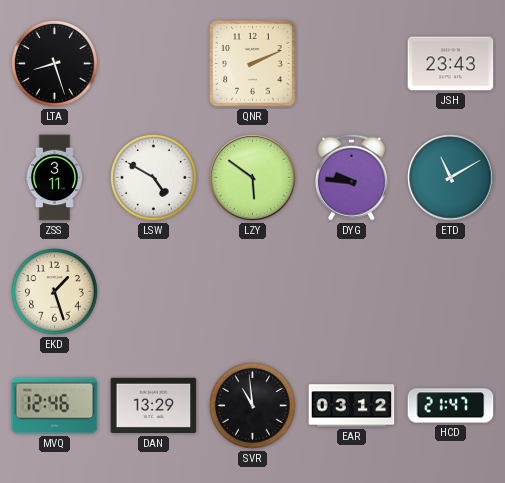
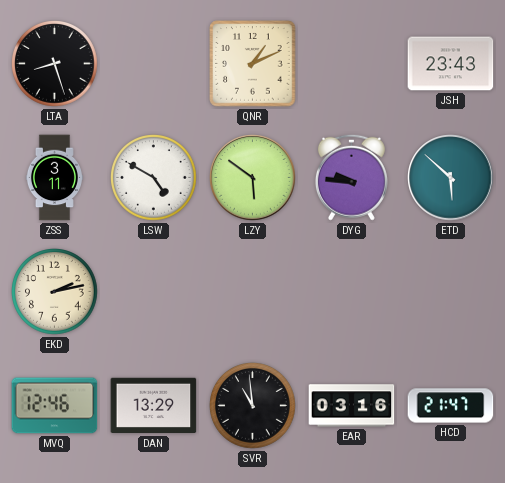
QNR: 2:11 -> 1:11 (253, 64)
ETD: 11:10 -> 5:52 (451, 178)
EKD: 1:27 -> 2:13 (55, 292)
EAR: 03:12 -> 03:16 (352, 406)
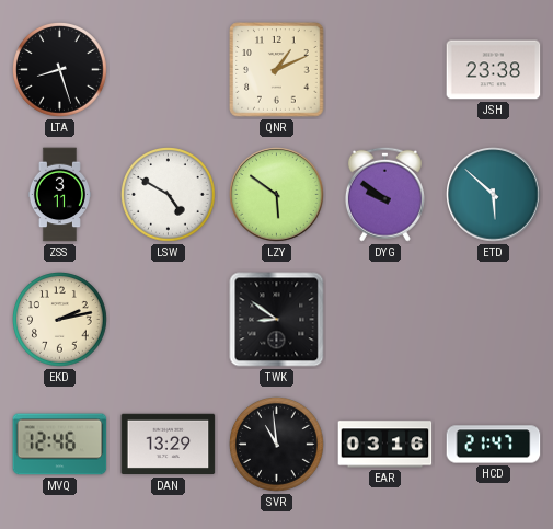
JSH: 23:43 -> 23:38 (494, 70)
DYG: 9:46 -> 9:51 (384, 194)
TWK: none -> 8:51 (277, 320)
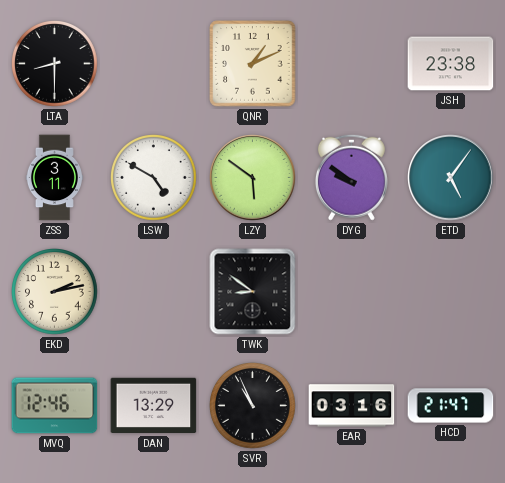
LTA: 8:27 -> 8:30 (55, 64)
ETD: 5:52 -> 5:06 (451, 178)
SVR: 10:59 -> 10:56 (253, 406)
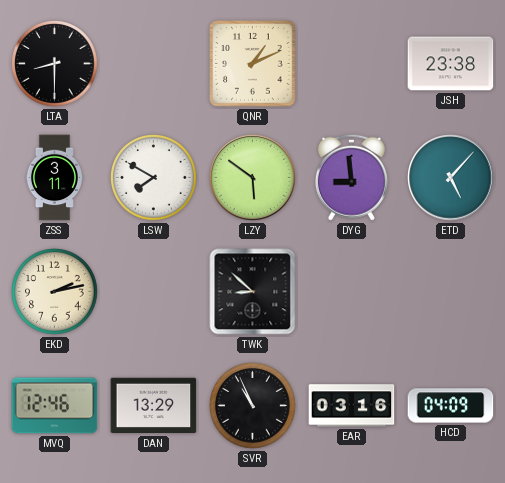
LSW: 4:50 -> 7:50 (154, 178)
DYG: 9:51 -> 8:59 (351, 177)
ETD: 5:06 -> 5:07 (451, 178)
TWK: 8:51 -> 8:52 (253, 292)
HCD: 21:47 -> 04:09 (451, 406)
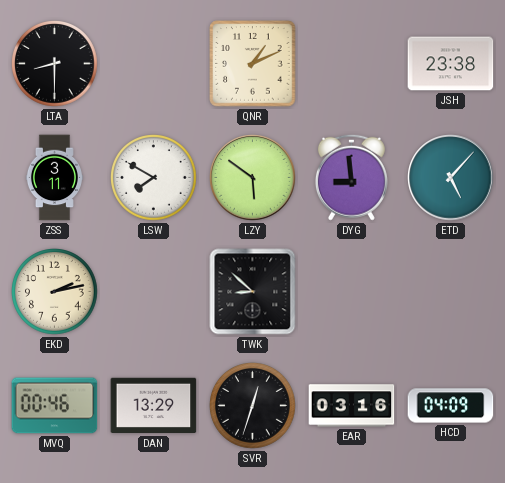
MVQ: 12:46 -> 00:46 (55, 406)
SVR: 10:56 -> 12:33 (253, 406)
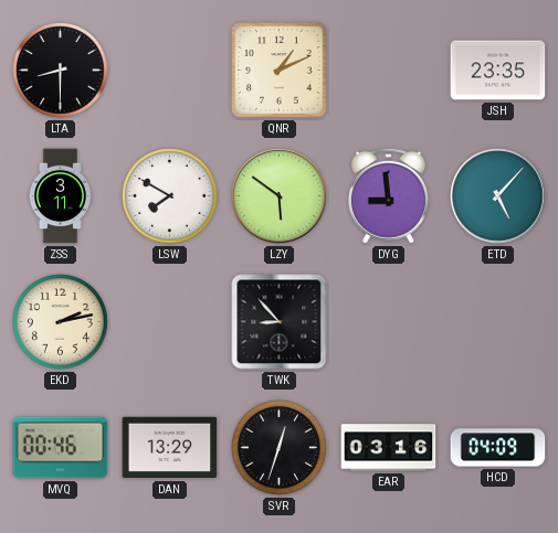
JSH: 23:38 -> 23:35 (498, 71)
TWK: 8:52 -> 8:53 (280, 322)
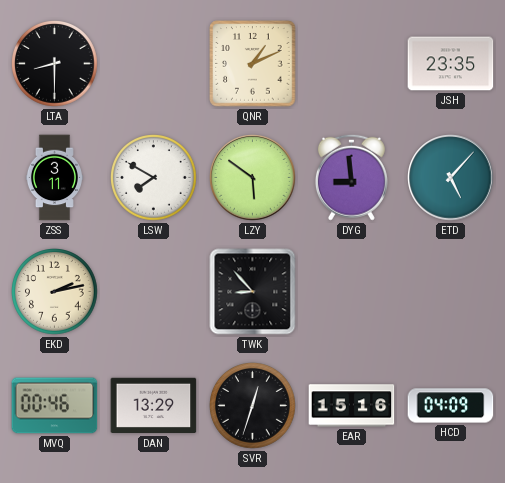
EAR: 03:16 -> 15:16 (352, 406)
